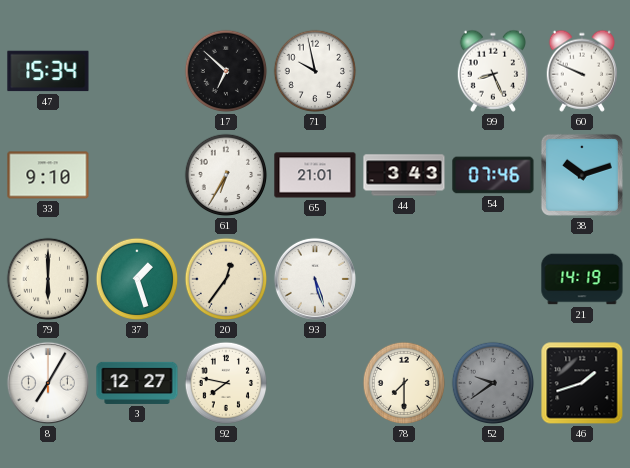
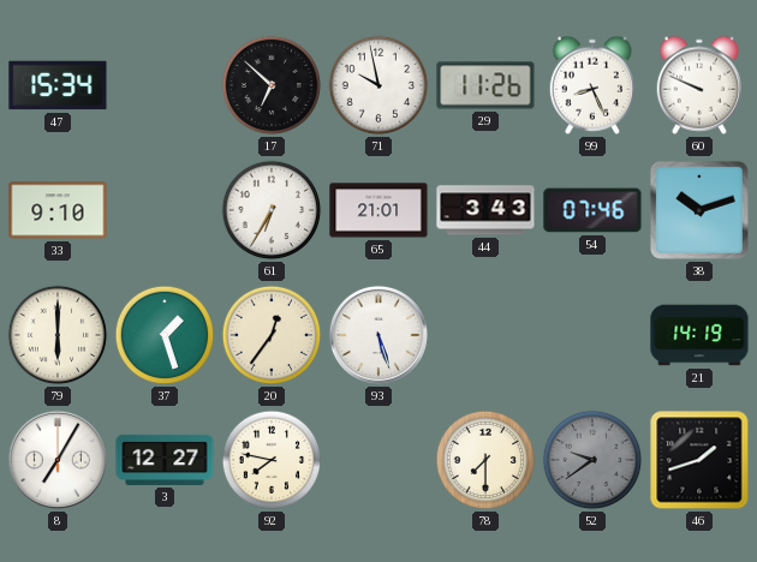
29: none -> 11:26 (485, 85)
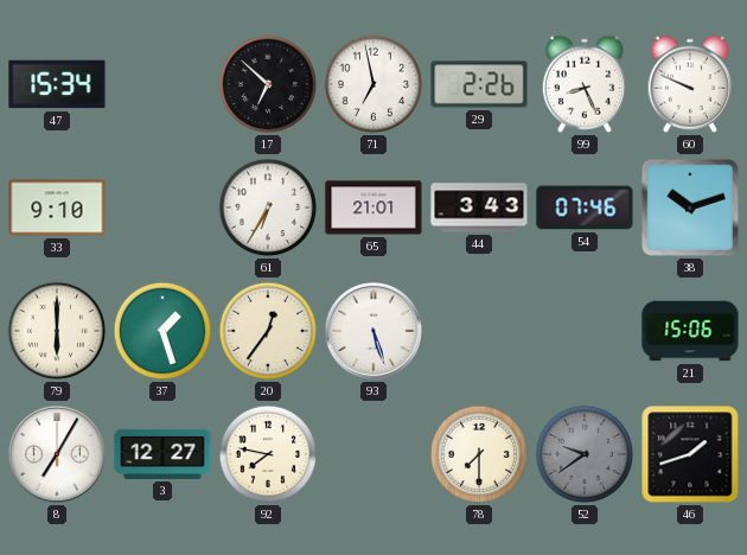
71: 9:58 -> 6:58 (373, 84)
29: 11:26 -> 2:26 (479, 84)
21: 14:19 -> 15:06 (690, 331)
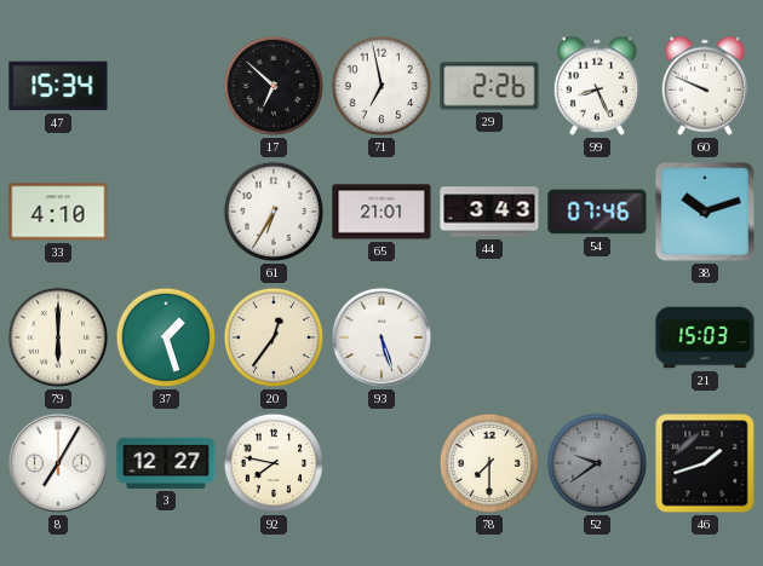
33: 9:10 -> 4:10 (58, 212)
21: 15:06 -> 15:03 (705, 337)
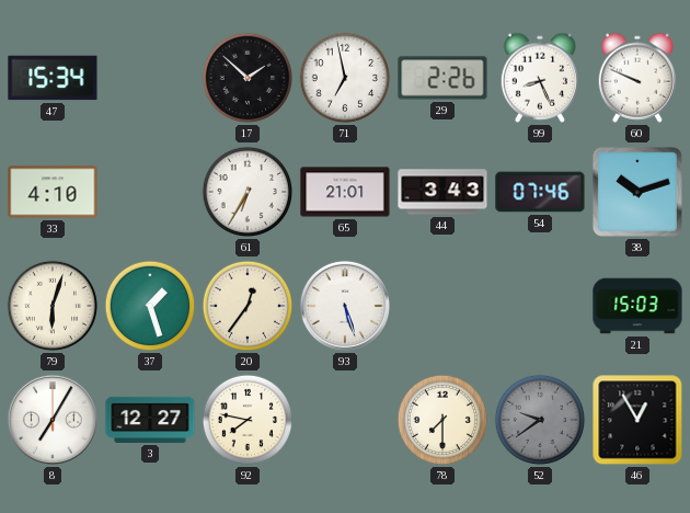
17: 6:52 -> 1:52 (248, 78)
79: 6:00 -> 6:03 (53, 306)
46: 1:42 -> 12:55 (637, 420)
